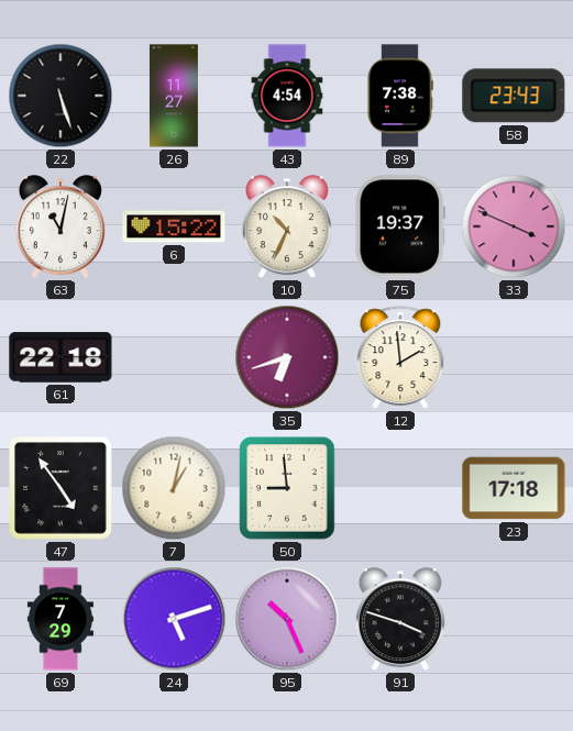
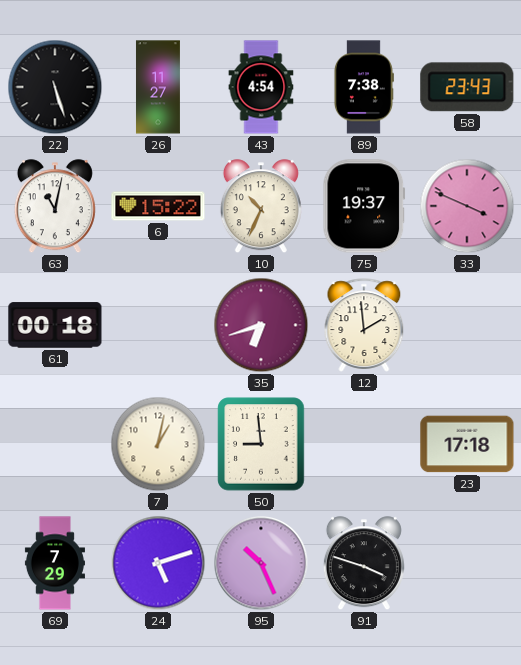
61: 22:18 -> 00:18 (55, 325)
47: 4:54 -> none (60, 488)
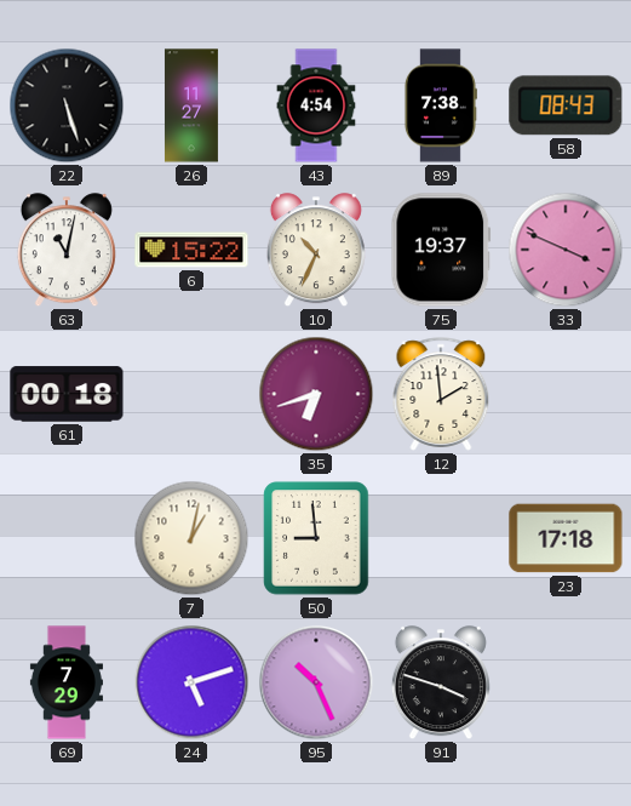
58: 23:43 -> 08:43 (566, 105)
